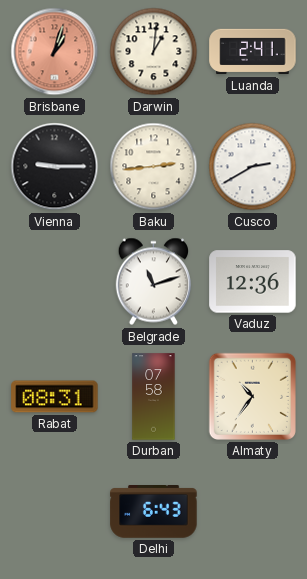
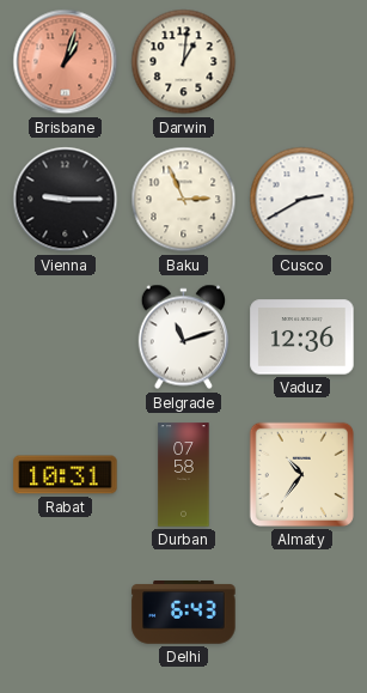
Luanda: 2:41 -> none (253, 52)
Baku: 2:44 -> 2:56 (184, 200)
Rabat: 08:31 -> 10:31 (66, 475)
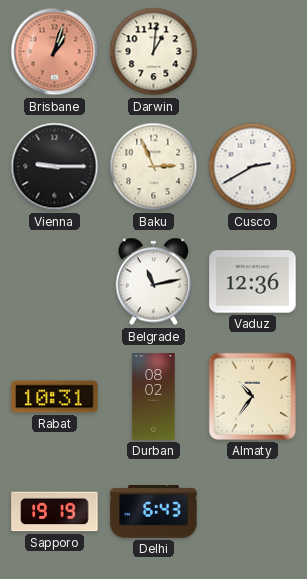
Belgrade: 11:12 -> 11:13 (153, 282)
Durban: 07:58 -> 08:02 (154, 397)
Sapporo: none -> 19:19 (55, 512)
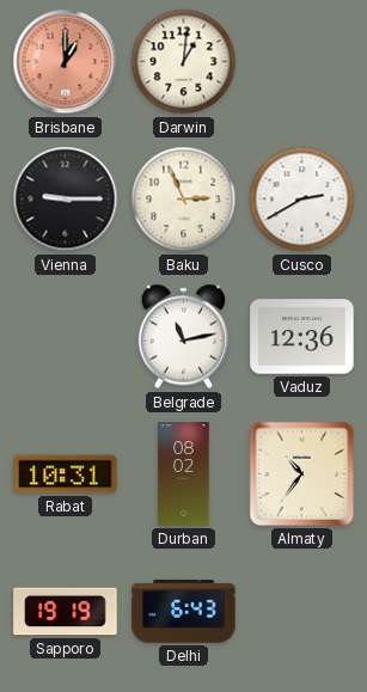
Brisbane: 1:03 -> 1:00 (66, 62)
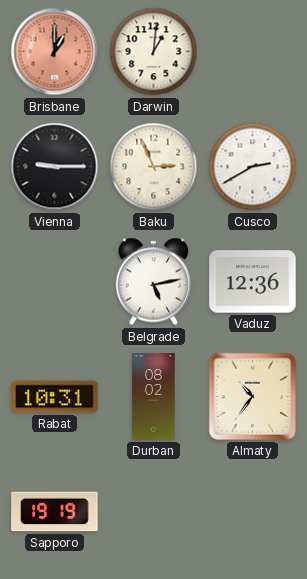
Belgrade: 11:13 -> 5:13 (153, 282)
Delhi: 6:43 -> none (184, 612)
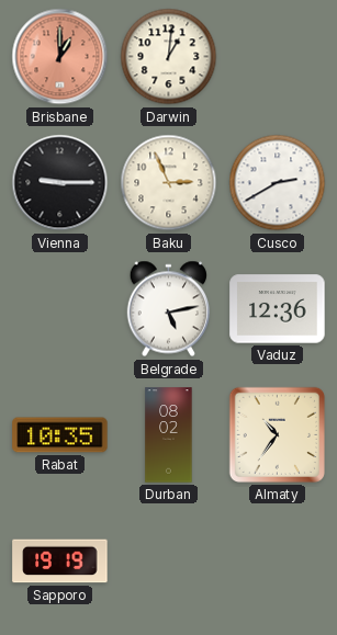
Rabat: 10:31 -> 10:35 (60, 435)
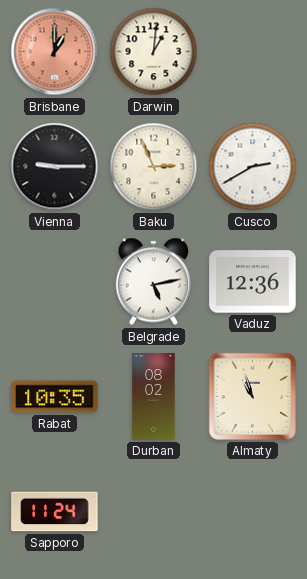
Almaty: 10:36 -> 10:57 (252, 396)
Sapporo: 19:19 -> 11:24 (55, 512)
